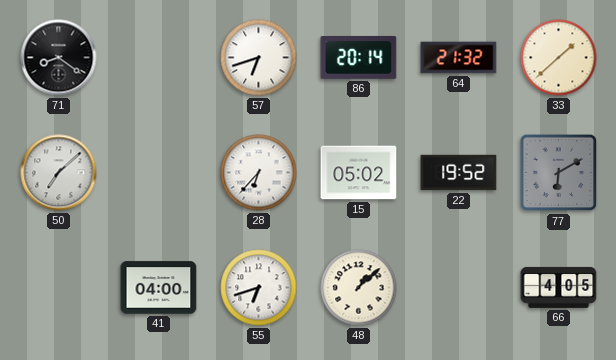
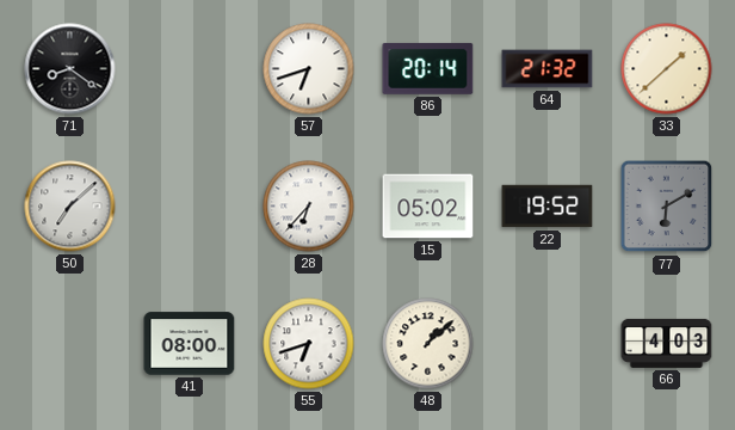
41: 04:00 -> 08:00 (190, 344)
66: 4:05 -> 4:03 (667, 343)
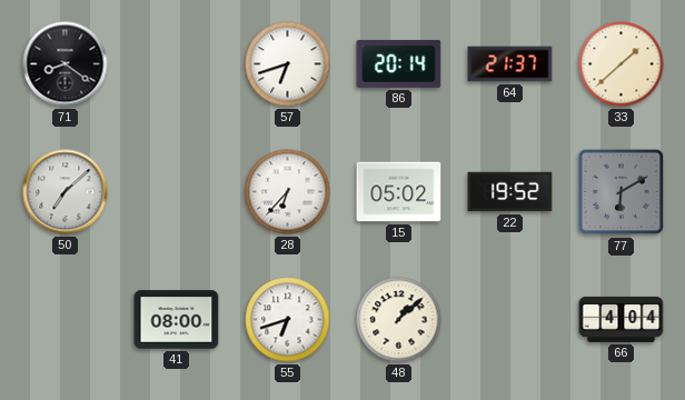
64: 21:32 -> 21:37 (510, 64)
66: 4:03 -> 4:04 (622, 319)
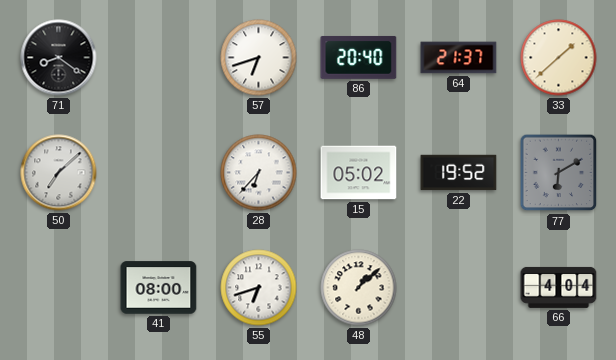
86: 20:14 -> 20:40 (359, 57)
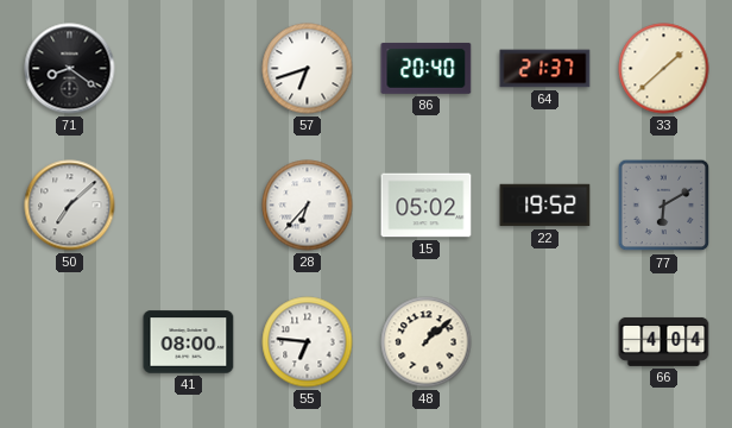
55: 6:42 -> 6:46 (308, 342)
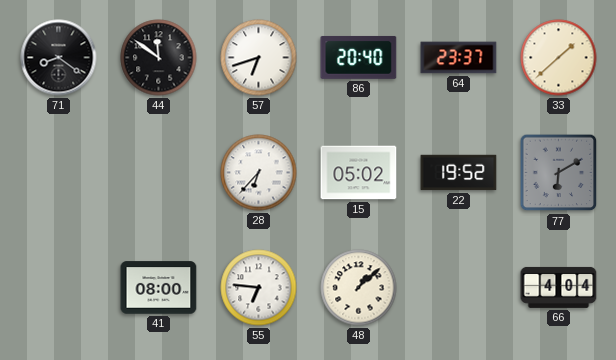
44: none -> 11:51 (159, 58)
64: 21:37 -> 23:37 (459, 58)
50: 7:08 -> none (70, 206)
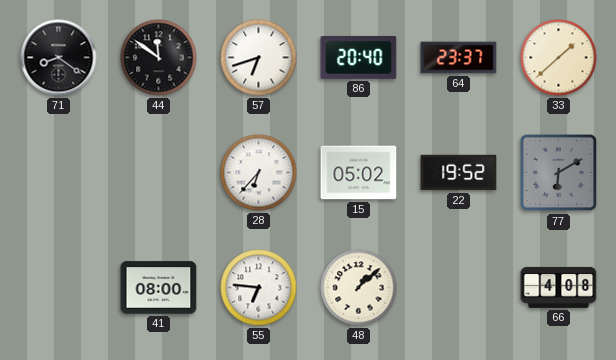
66: 4:04 -> 4:08 (559, 287)
